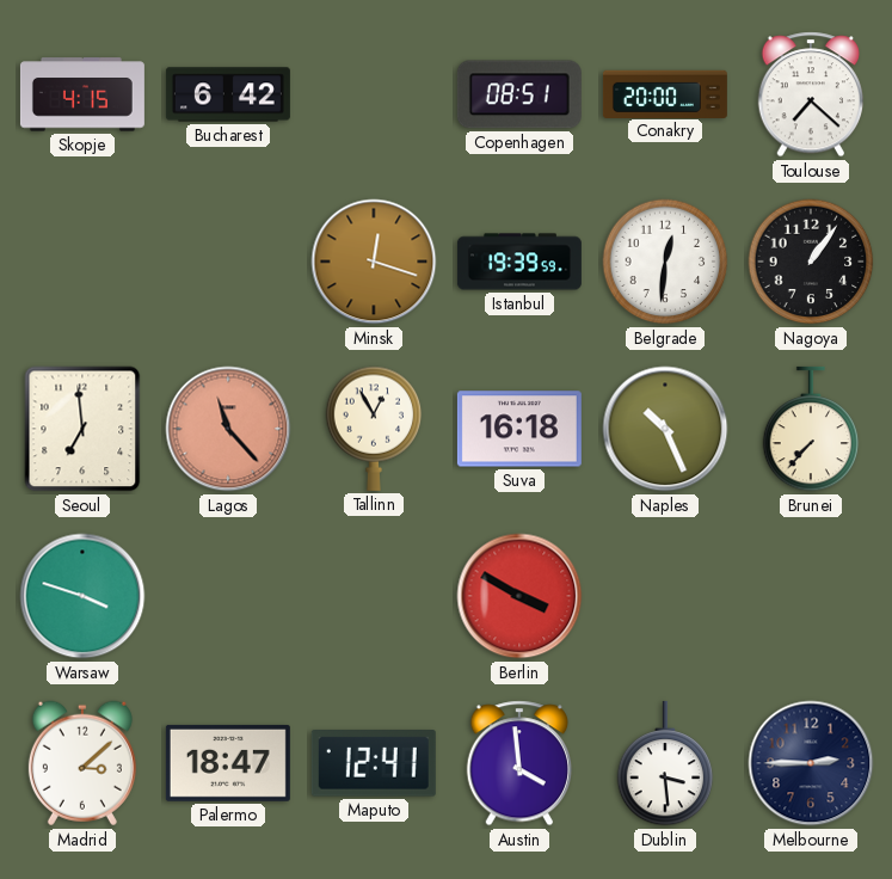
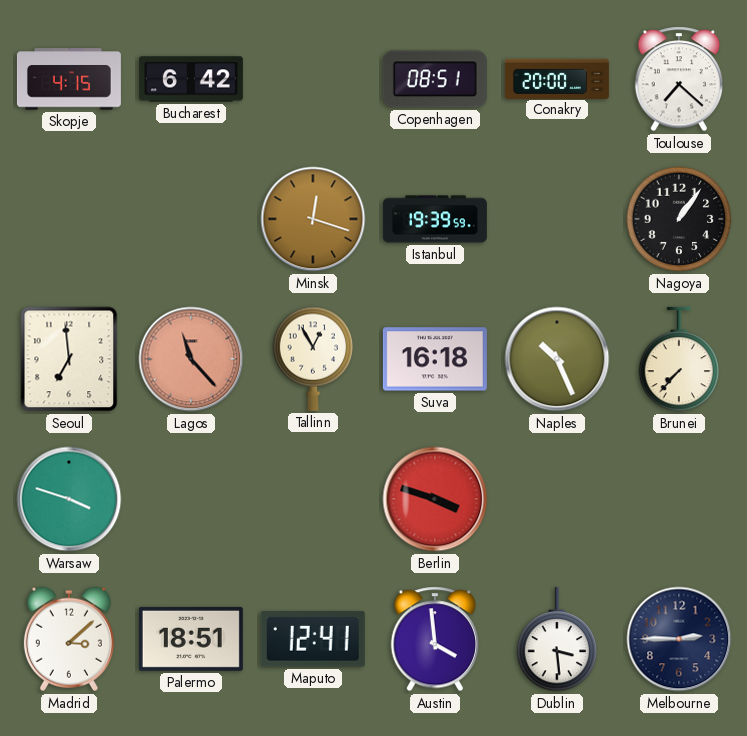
Belgrade: 12:31 -> none (665, 262)
Berlin: 3:50 -> 3:48 (435, 499)
Palermo: 18:47 -> 18:51 (191, 639)
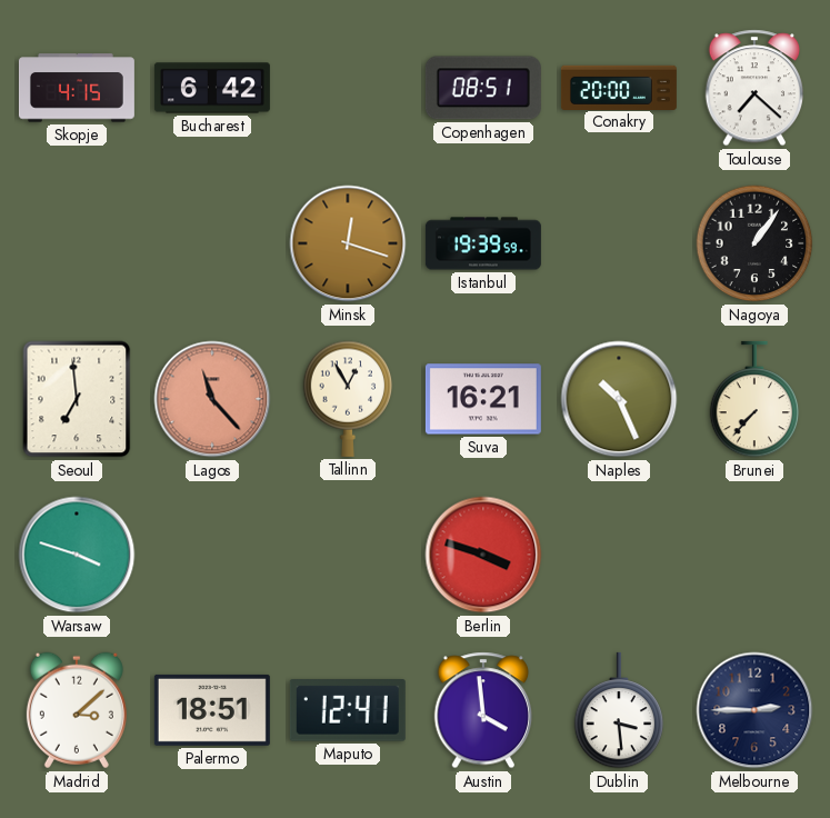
Suva: 16:18 -> 16:21 (483, 399)
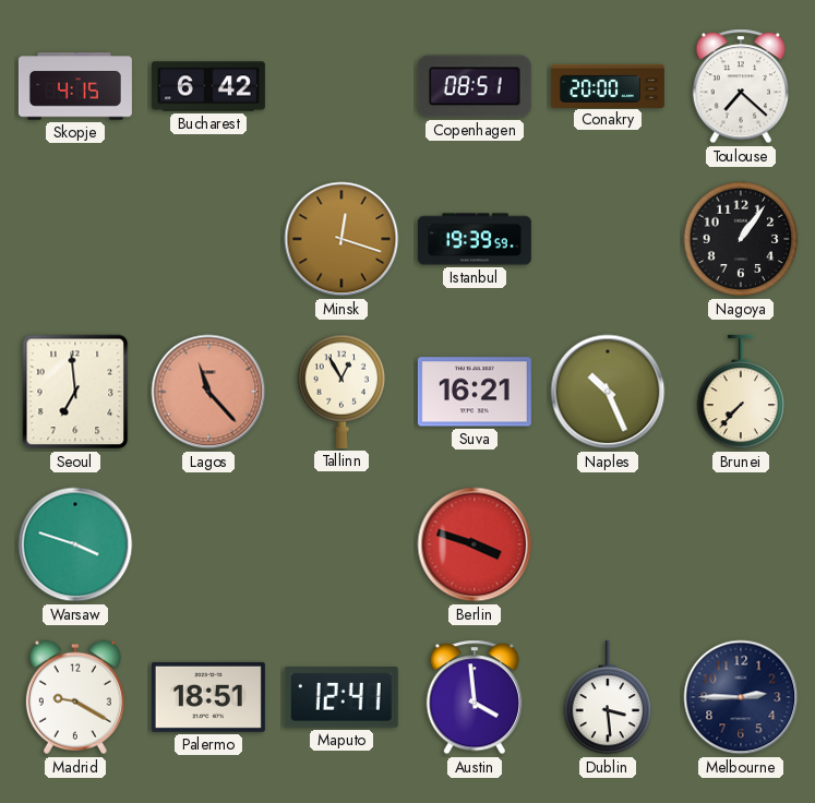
Madrid: 3:08 -> 9:20 (75, 697)
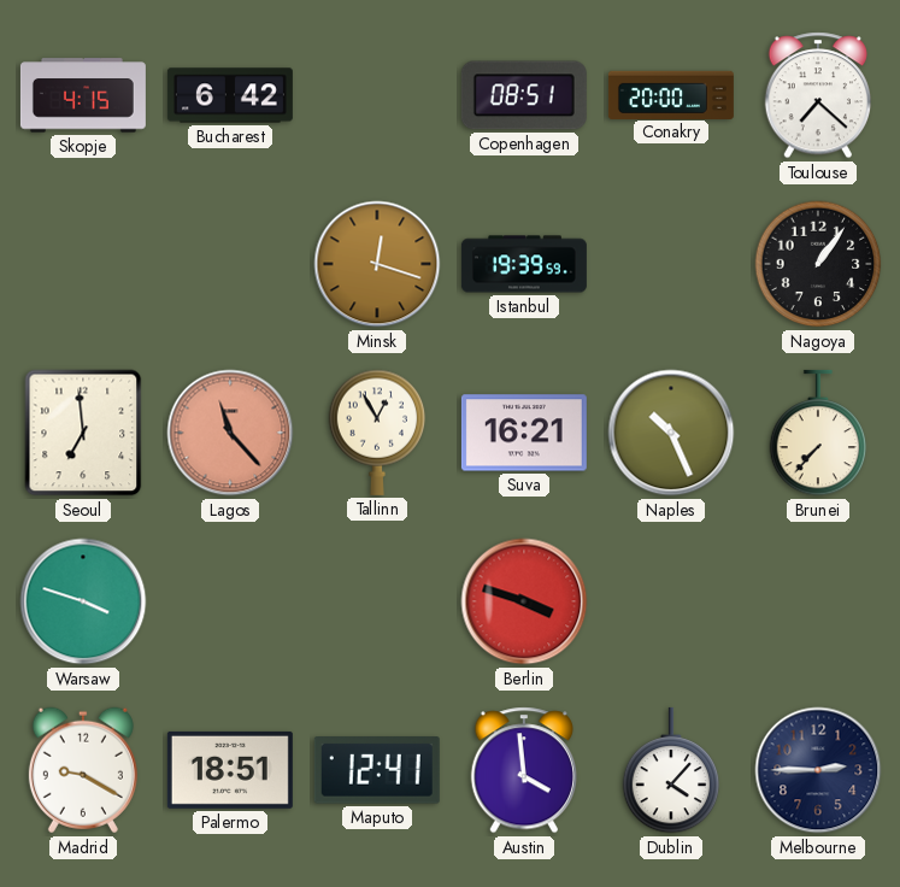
Dublin: 3:29 -> 4:07 (671, 770)
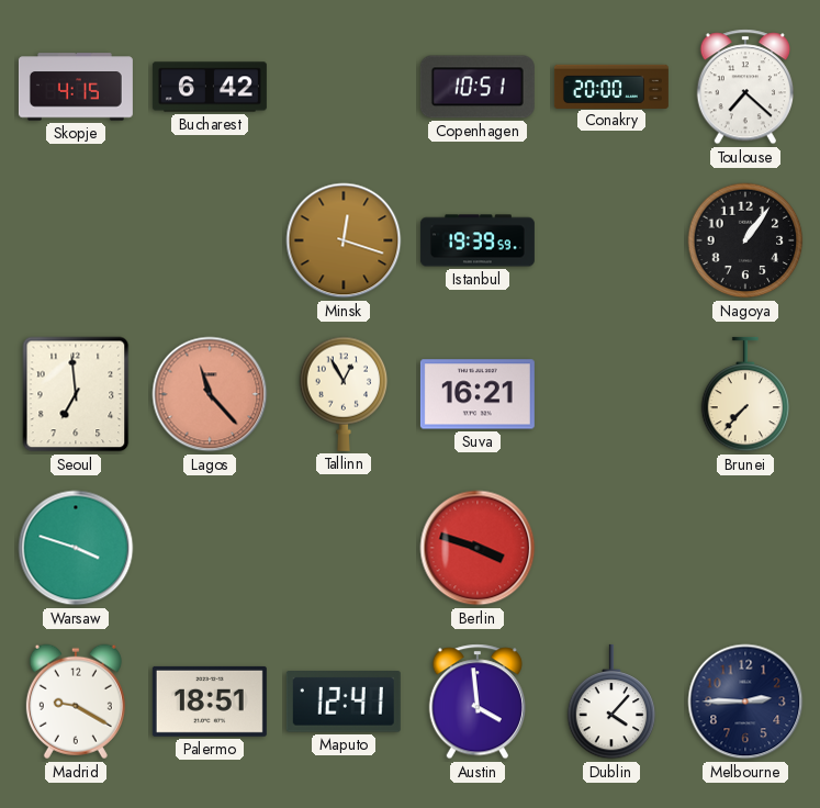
Copenhagen: 08:51 -> 10:51 (478, 87)
Naples: 10:26 -> none (671, 433)
